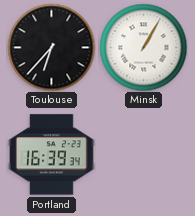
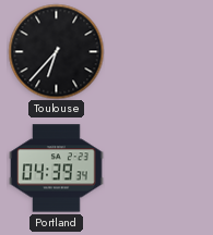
Minsk: 1:05 -> none (143, 47)
Portland: 16:39 -> 04:39 (57, 169)
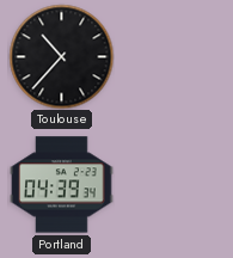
Toulouse: 6:37 -> 10:37 (61, 56)
